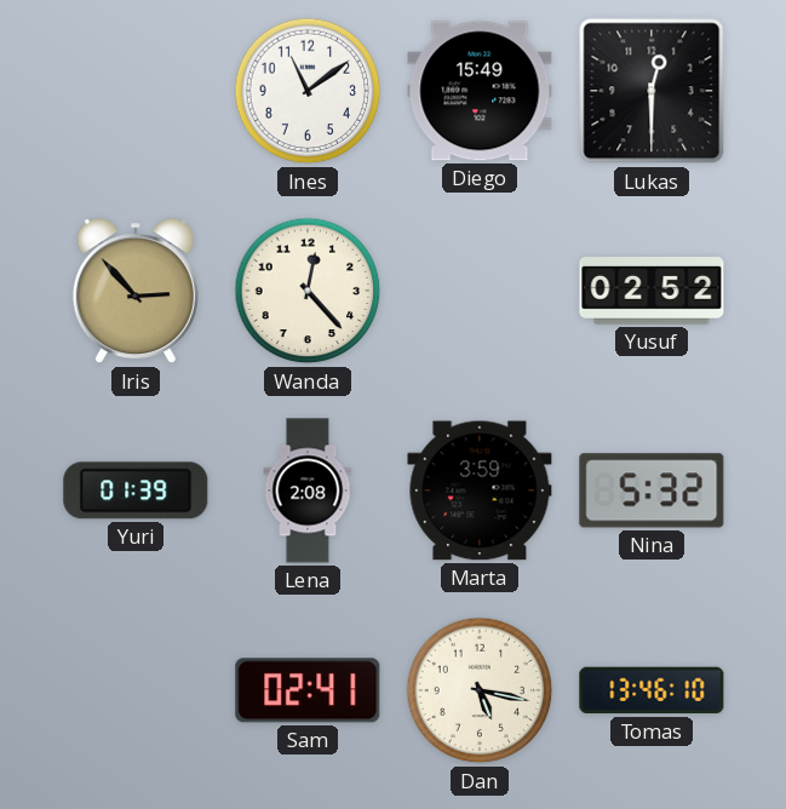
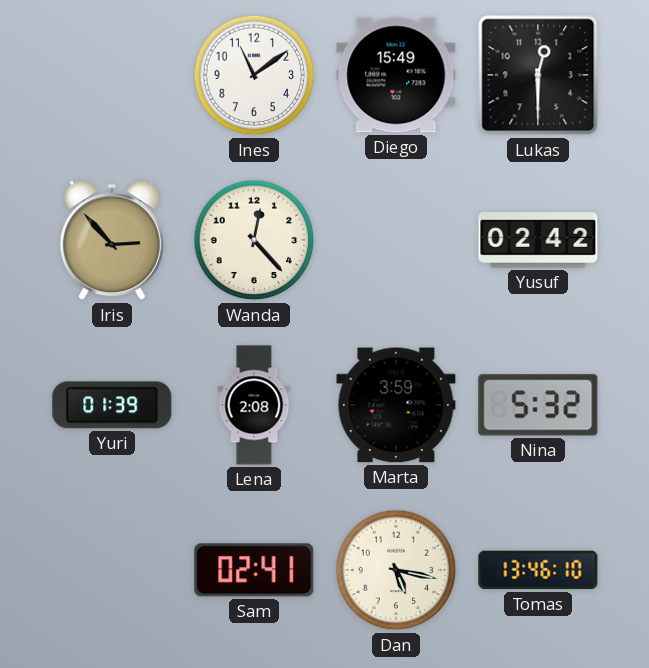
Yusuf: 02:52 -> 02:42 (538, 240)
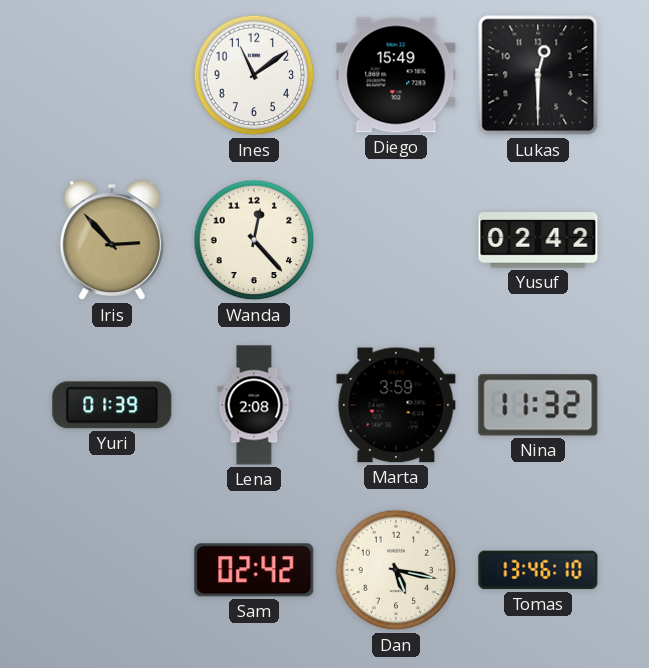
Nina: 5:32 -> 11:32 (538, 405)
Sam: 02:41 -> 02:42 (254, 570)
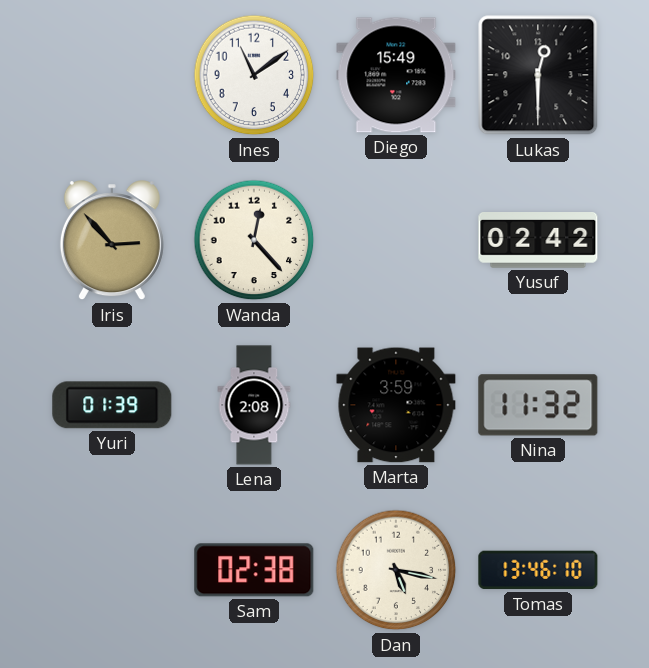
Sam: 02:42 -> 02:38 (254, 570)
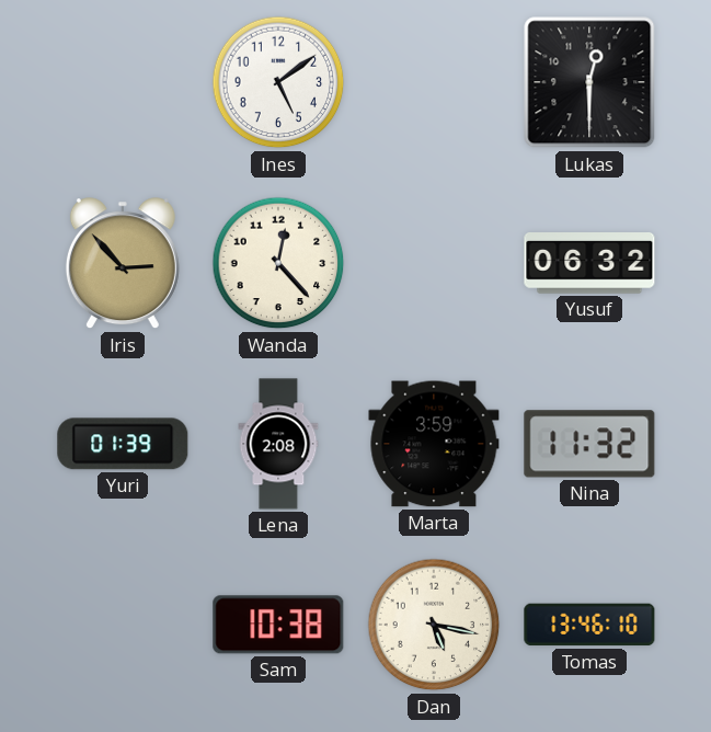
Ines: 11:09 -> 5:09 (278, 82)
Diego: 15:49 -> none (396, 75)
Yusuf: 02:42 -> 06:32 (589, 263)
Sam: 02:38 -> 10:38 (278, 625)
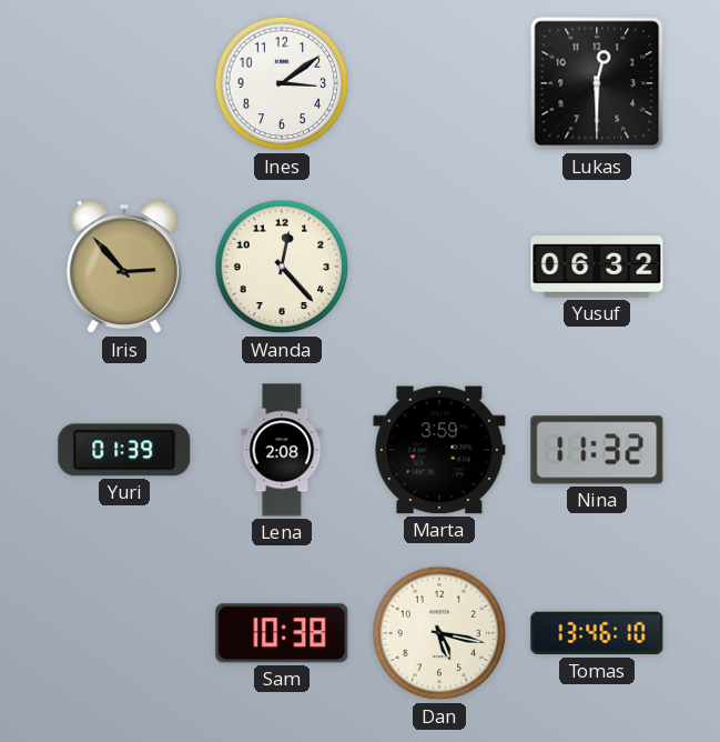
Ines: 5:09 -> 3:09 (282, 83)
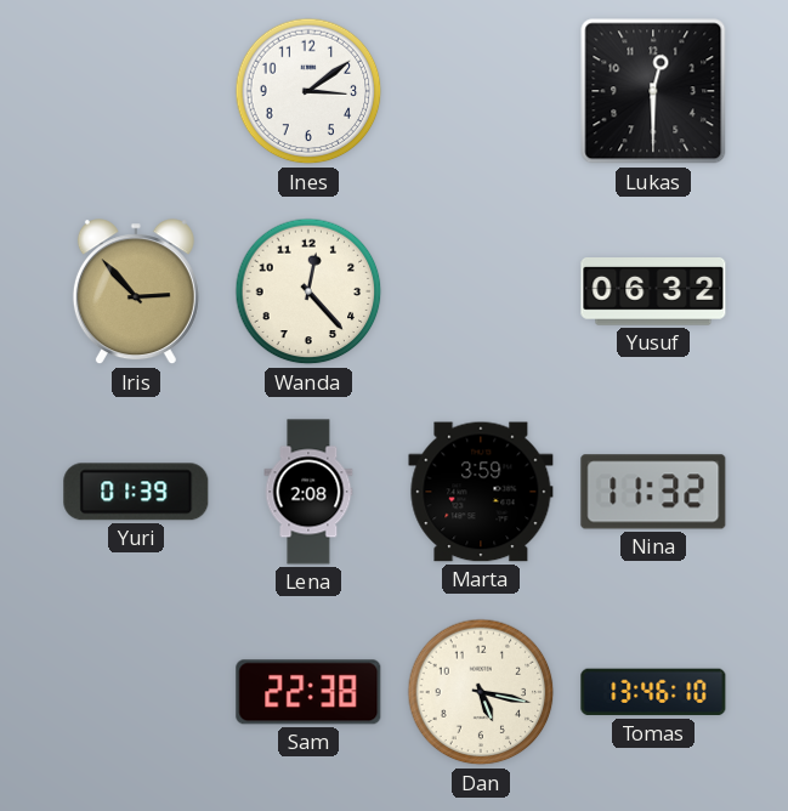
Sam: 10:38 -> 22:38 (308, 692)
